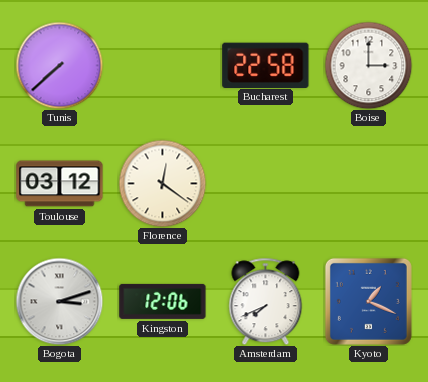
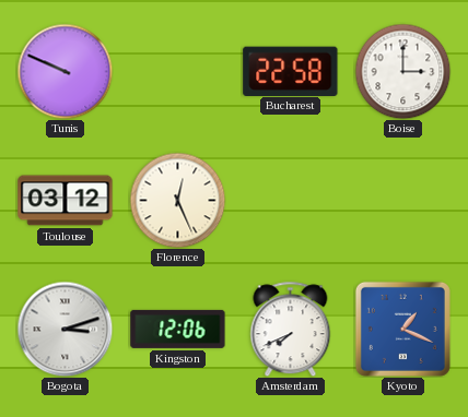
Tunis: 7:38 -> 9:49 (65, 71)
Florence: 12:21 -> 12:26 (177, 200)
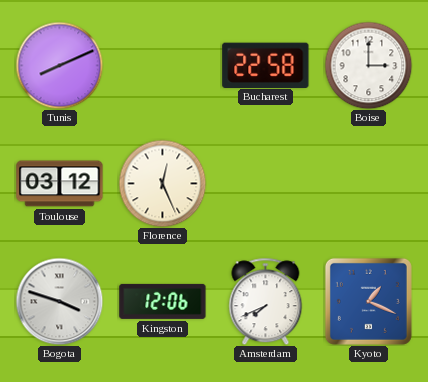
Tunis: 9:49 -> 8:11 (59, 65)
Bogota: 3:12 -> 3:48 (59, 301)
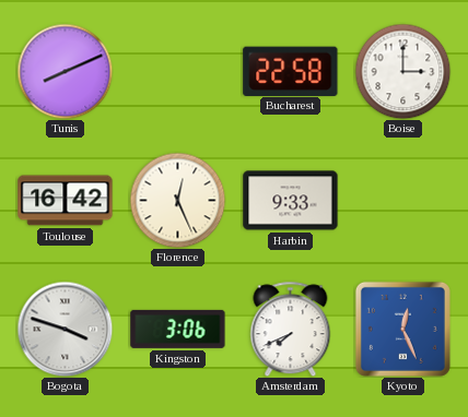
Toulouse: 03:12 -> 16:42 (66, 201)
Harbin: none -> 9:33 (291, 201)
Kingston: 12:06 -> 3:06 (178, 329)
Kyoto: 1:19 -> 12:26 (402, 329)
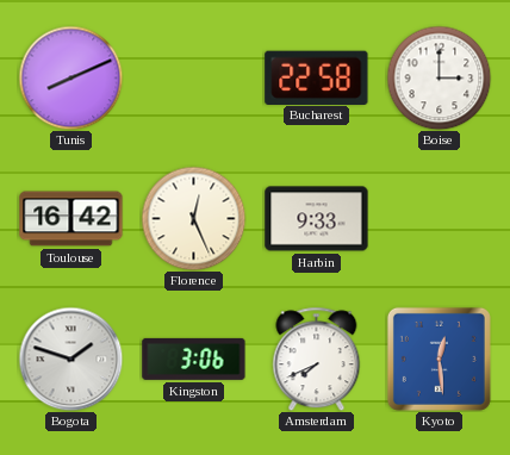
Bogota: 3:48 -> 1:48 (70, 359)
Kyoto: 12:26 -> 12:29 (439, 359)
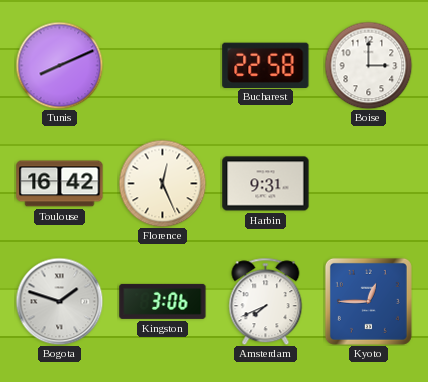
Harbin: 9:33 -> 9:31 (266, 184)
Kyoto: 12:29 -> 12:45 (368, 301)
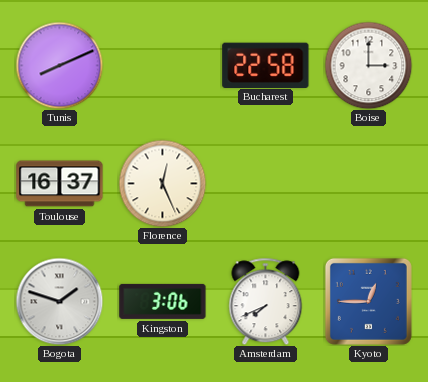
Toulouse: 16:42 -> 16:37 (60, 184)
Harbin: 9:31 -> none (266, 184)
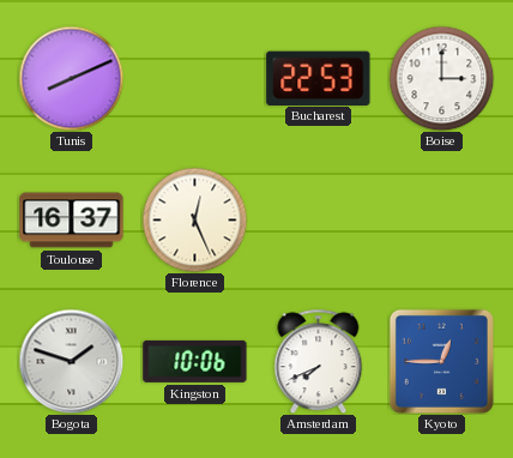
Bucharest: 22:58 -> 22:53 (319, 78)
Kingston: 3:06 -> 10:06 (195, 361)
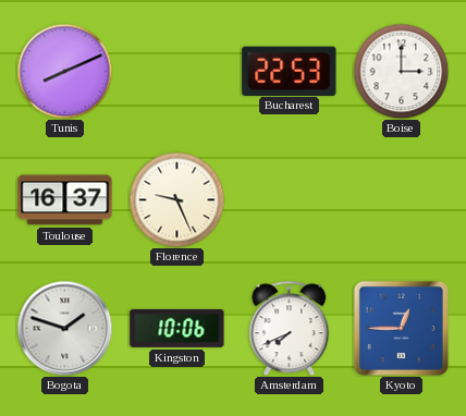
Florence: 12:26 -> 9:26 (176, 199)
